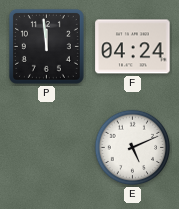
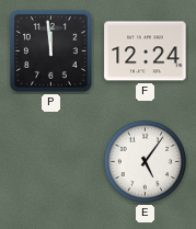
F: 04:24 -> 12:24 (146, 51)
E: 5:11 -> 5:06 (146, 162)
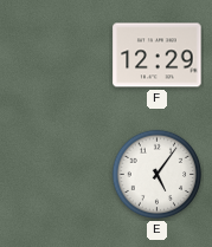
P: 11:59 -> none (50, 50)
F: 12:24 -> 12:29 (158, 56)
